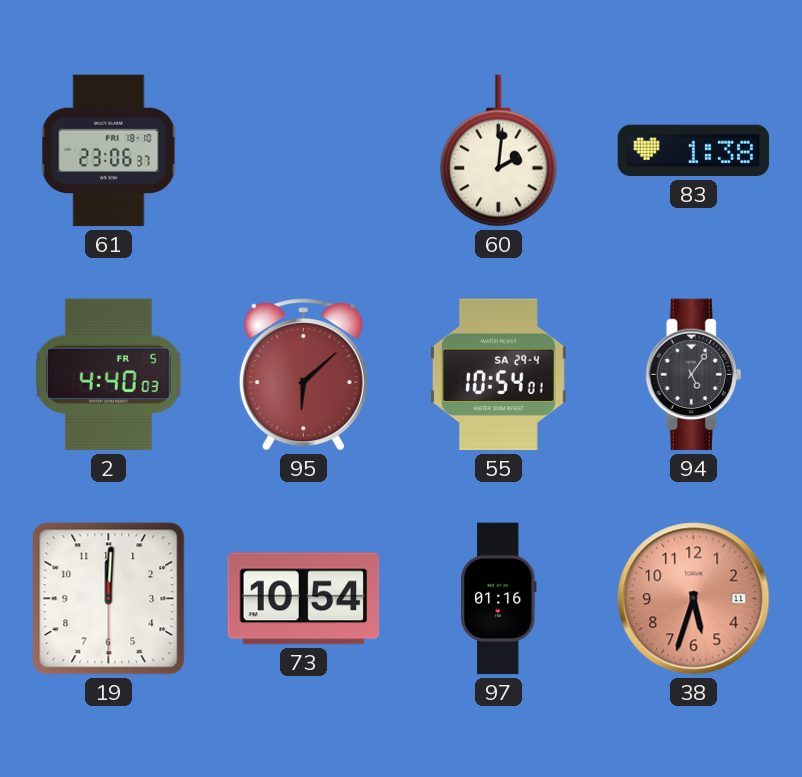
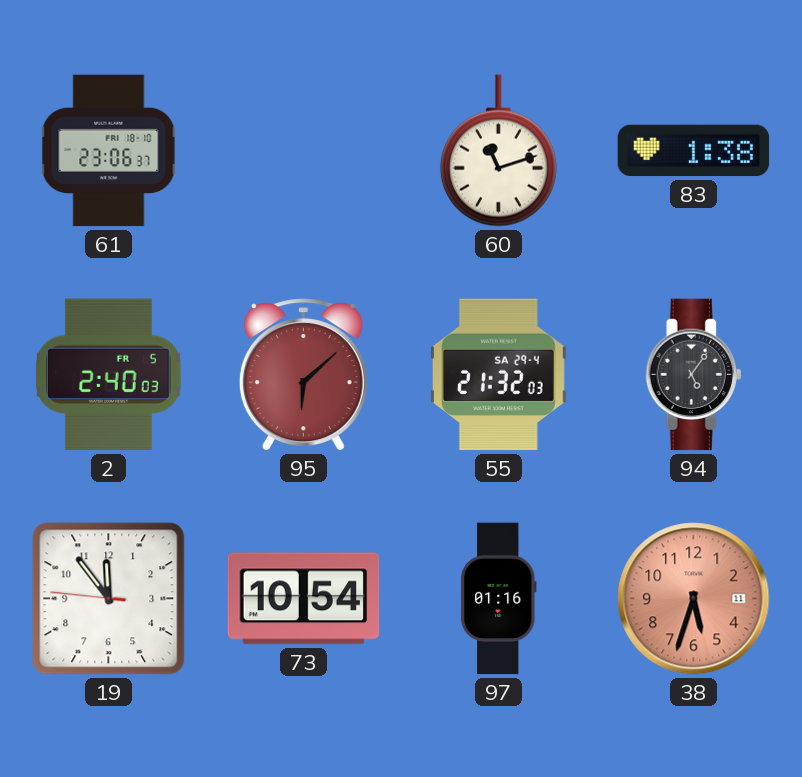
60: 2:01 -> 11:12 (498, 151)
2: 4:40 -> 2:40 (108, 375)
55: 10:54 -> 21:32 (498, 375)
19: 12:00 -> 11:53 (109, 599)
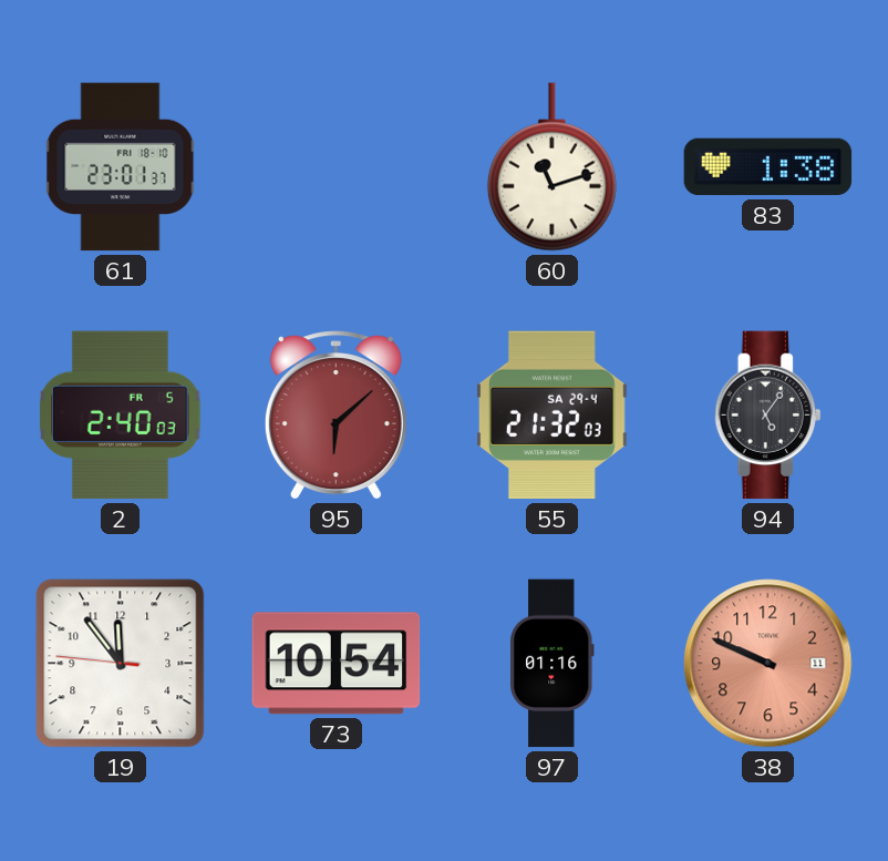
61: 23:06 -> 23:01 (121, 167)
38: 5:33 -> 9:49 (768, 664)
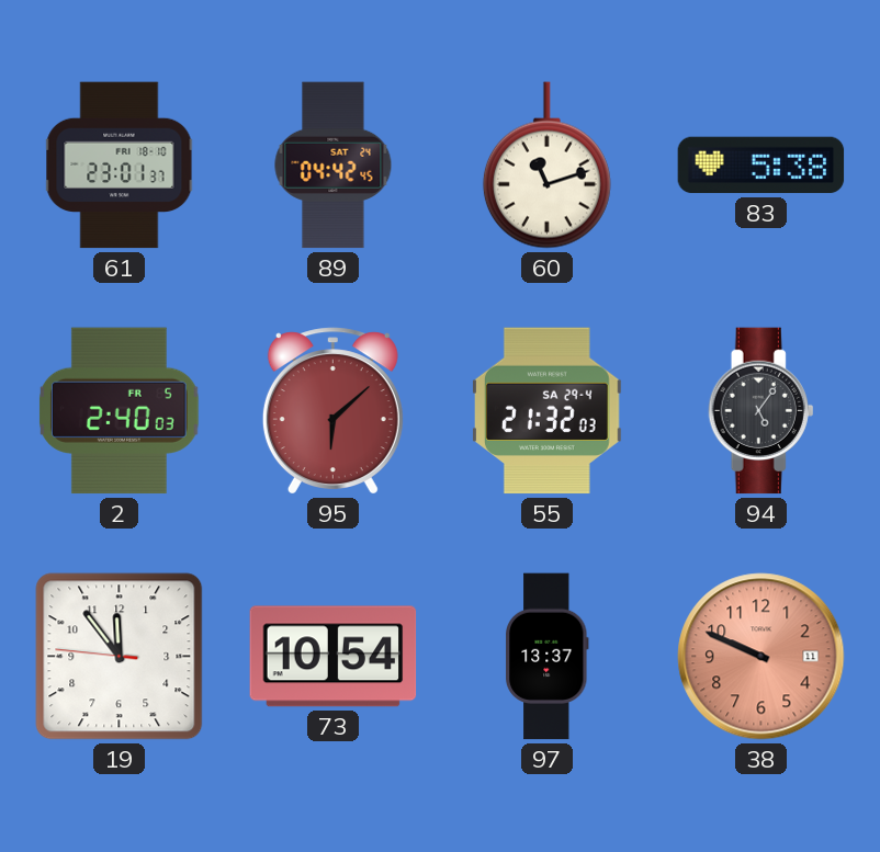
89: none -> 04:42 (334, 166)
83: 1:38 -> 5:38 (761, 166)
97: 01:16 -> 13:37 (548, 657)
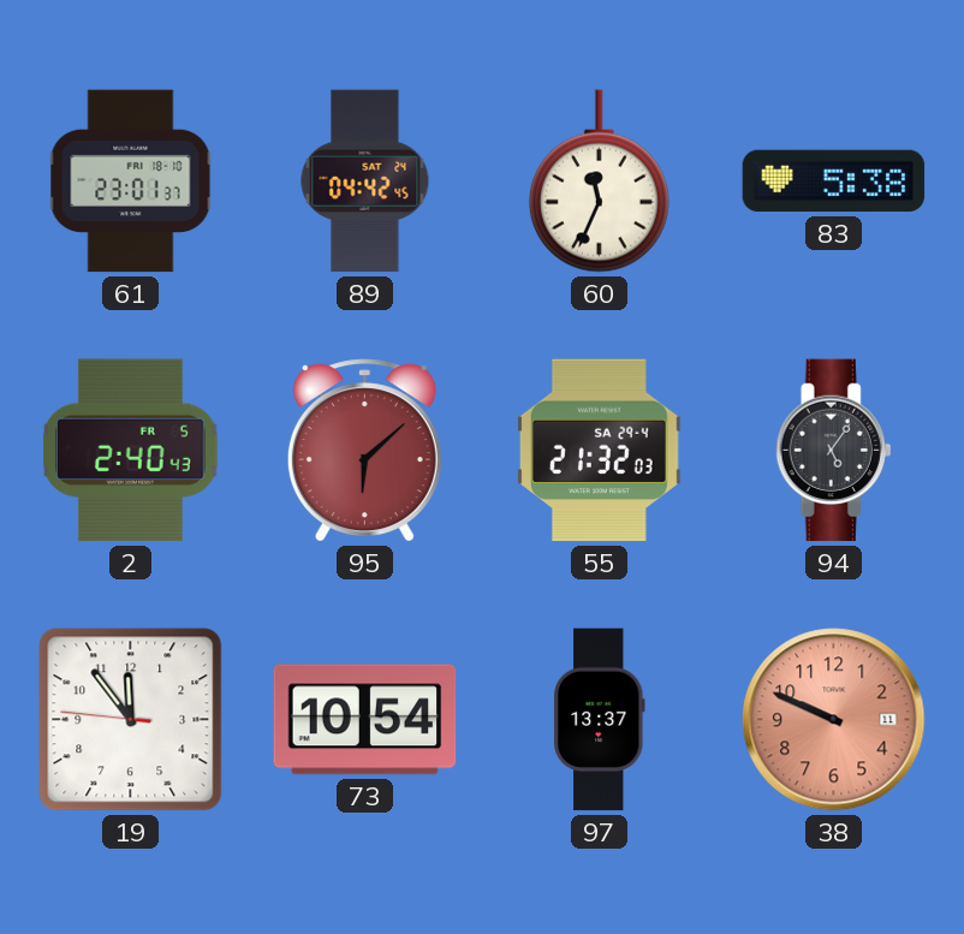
60: 11:12 -> 11:34 (599, 182)
2: 2:40:03 -> 2:40:43 (130, 451)
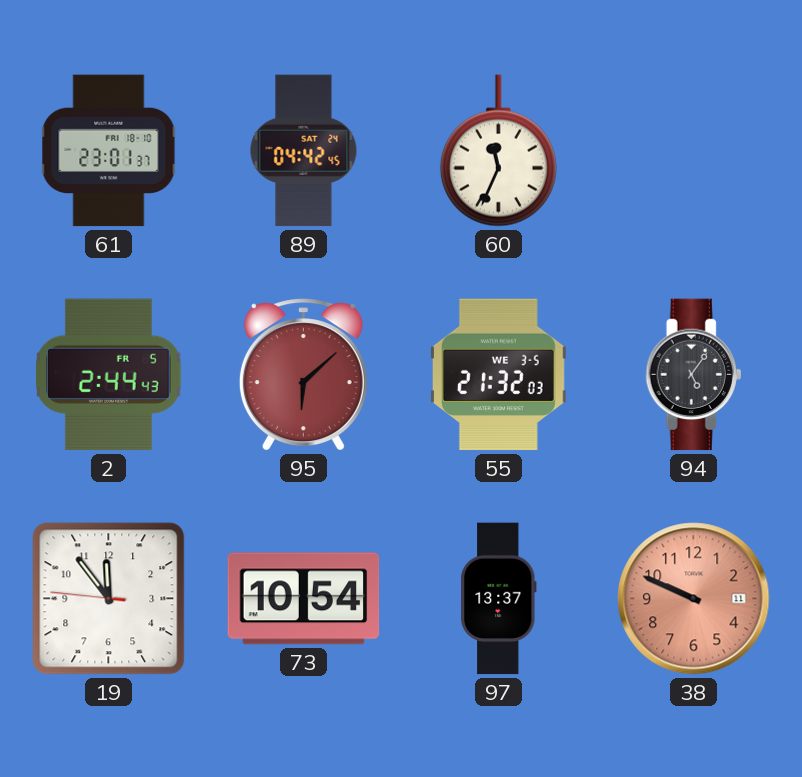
83: 5:38 -> none (834, 182)
2: 2:40 -> 2:44 (108, 375)
55 date: SA 29-4 -> WE 3-5 (498, 375)
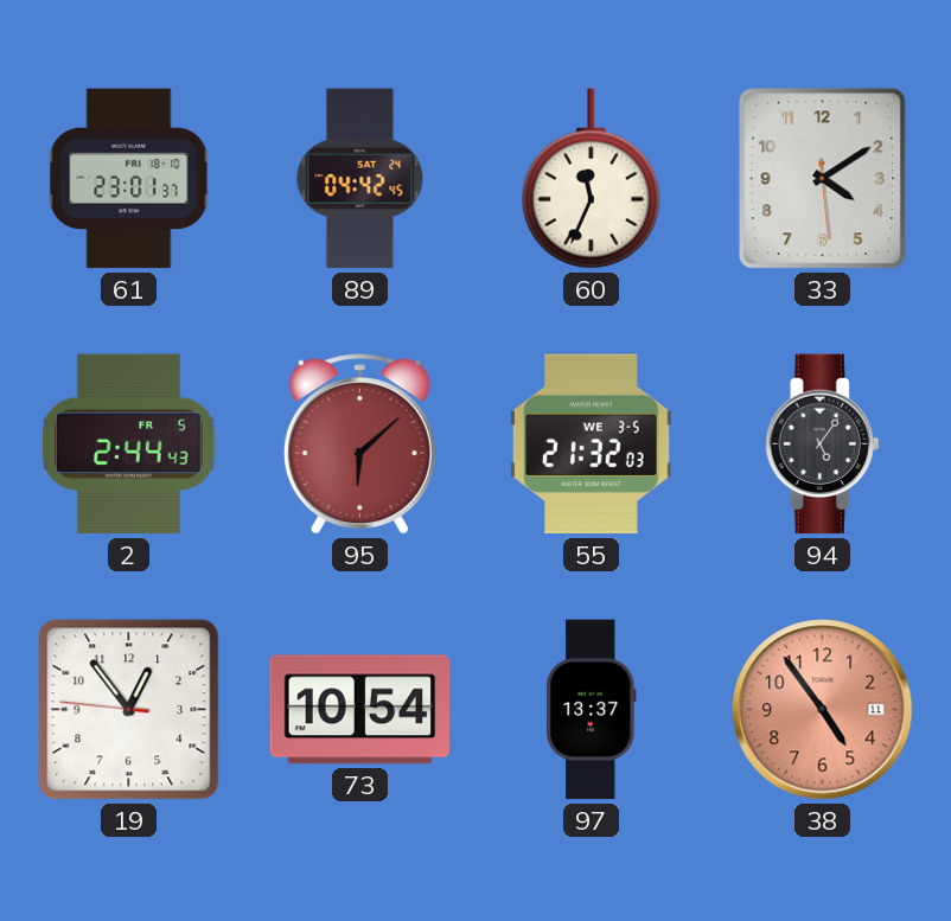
33: none -> 4:09 (823, 179)
19: 11:53 -> 12:53 (129, 710)
38: 9:49 -> 4:54 (823, 710)
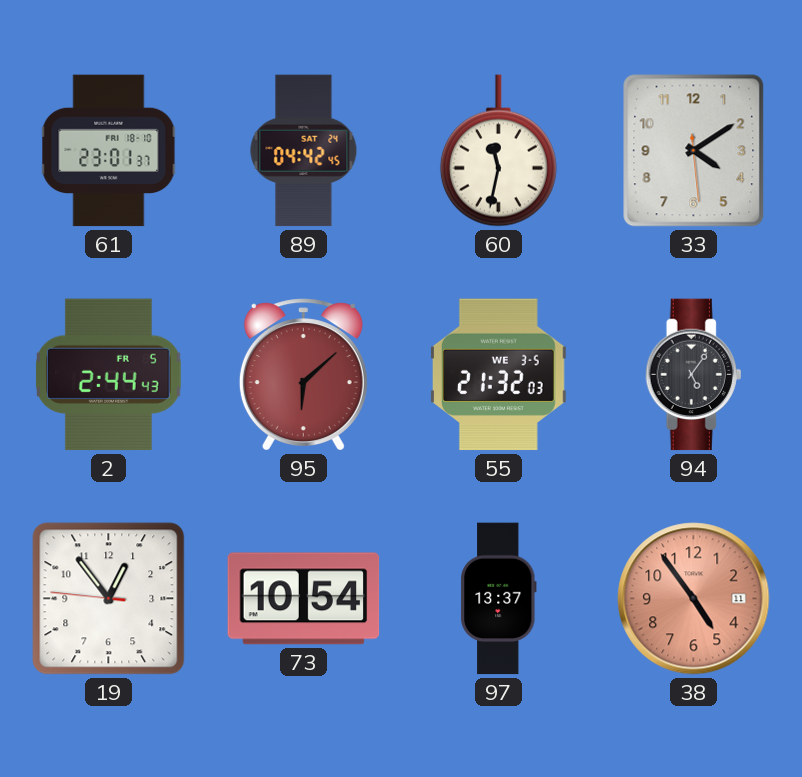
60: 11:34 -> 11:32 (498, 151)
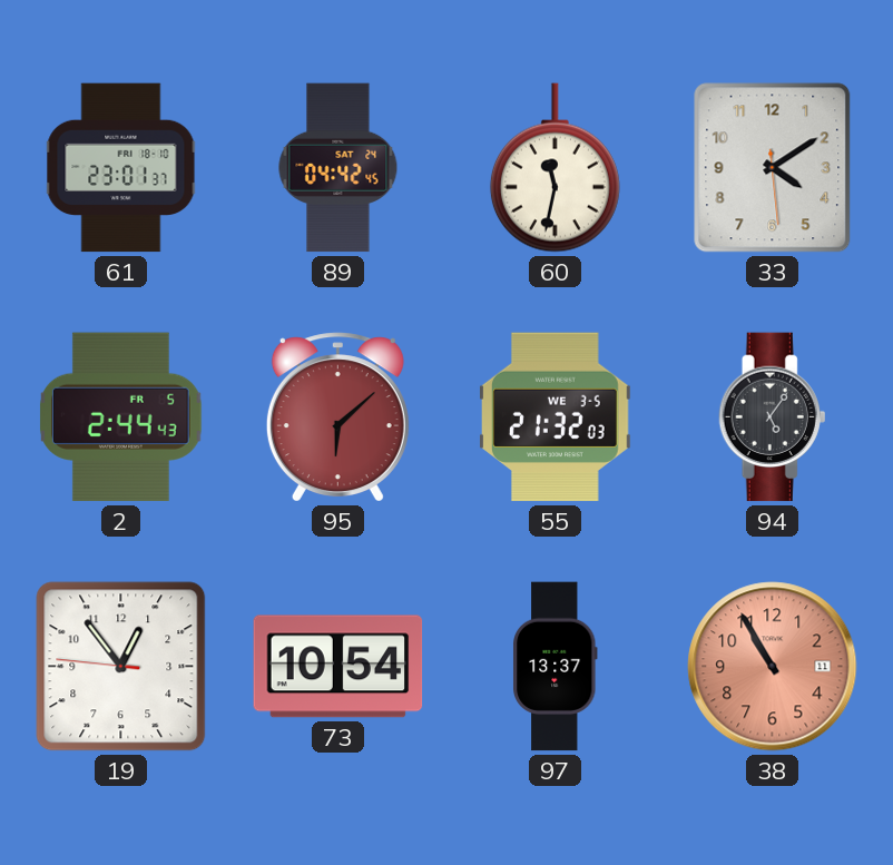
38: 4:54 -> 10:55 (773, 667)
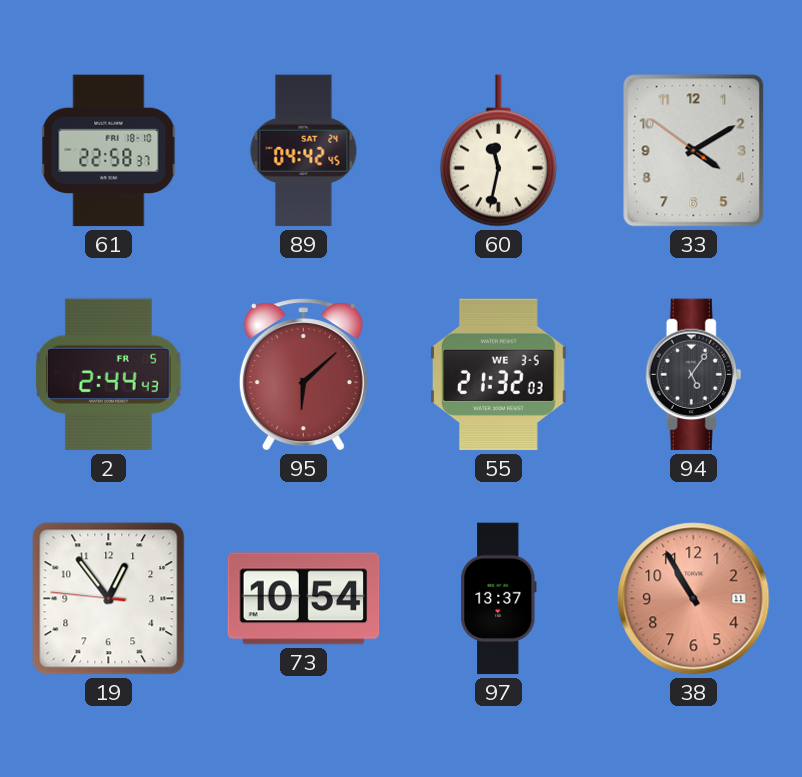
61: 23:01 -> 22:58 (109, 151)
33: 4:09:29 -> 4:09:51 (694, 151)
